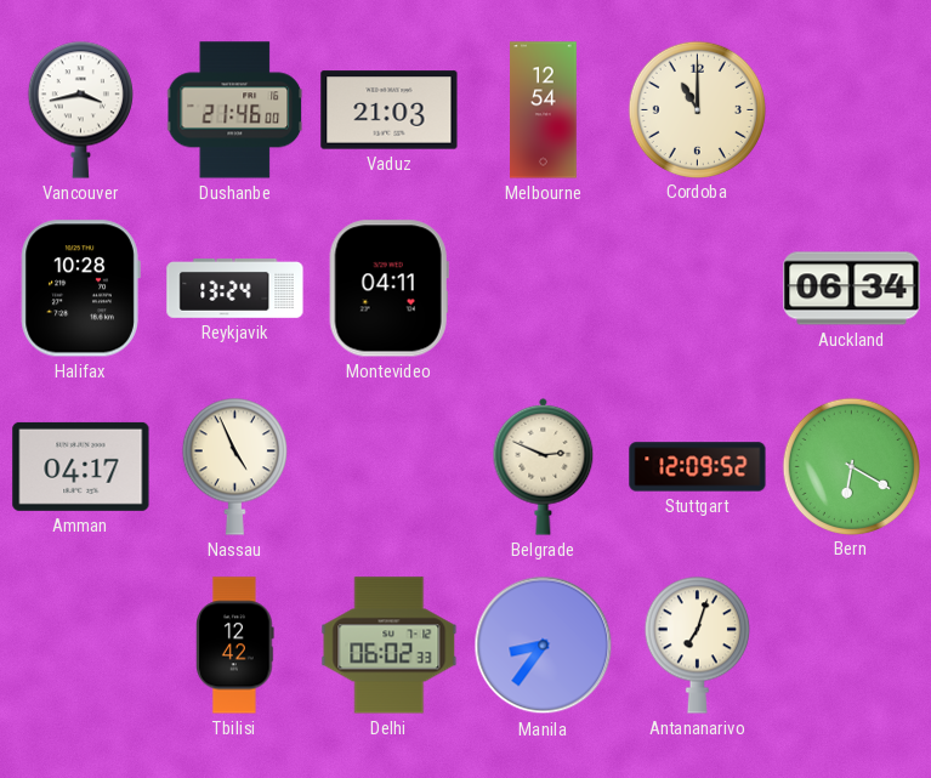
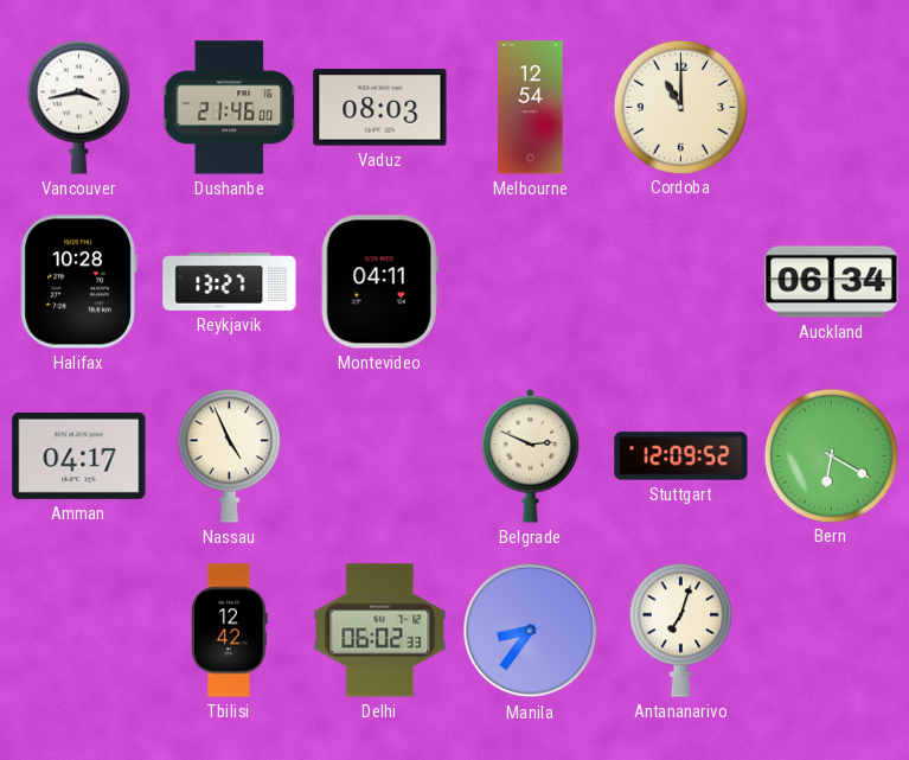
Vaduz: 21:03 -> 08:03 (380, 108)
Reykjavik: 13:24 -> 13:27 (230, 282)
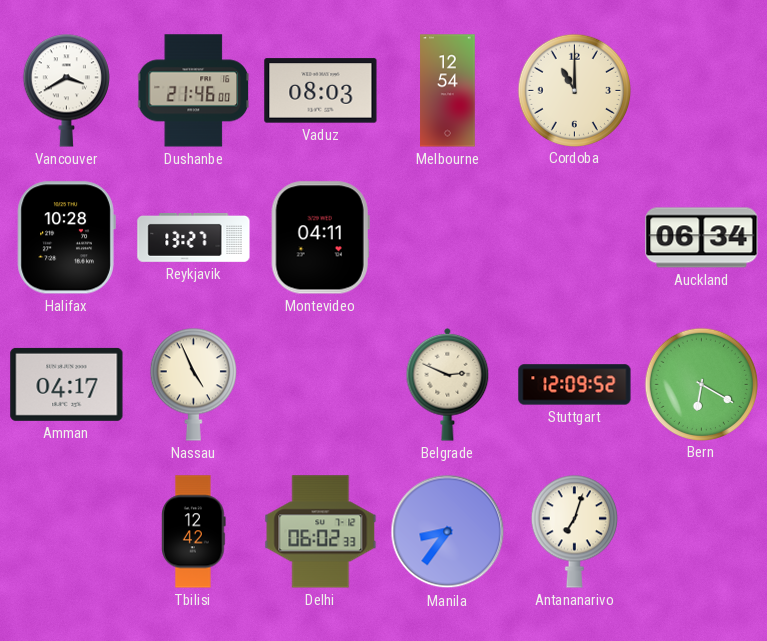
Vancouver: 3:43 -> 3:40 (66, 90)
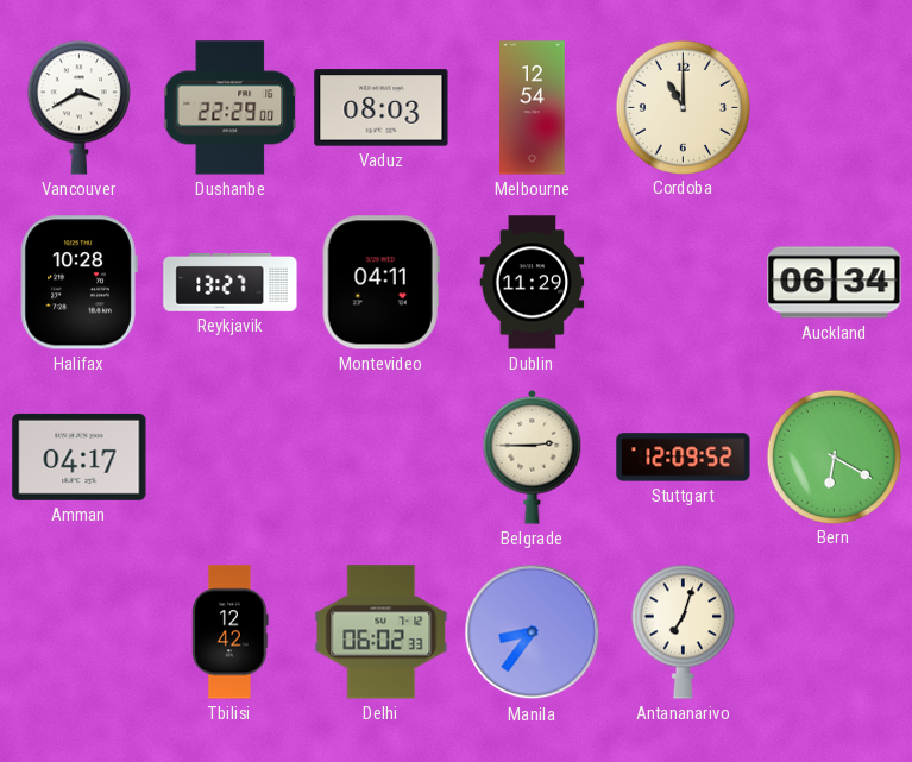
Dushanbe: 21:46 -> 22:29 (229, 108)
Dublin: none -> 11:29 (533, 283)
Nassau: 4:56 -> none (193, 384)
Belgrade: 2:49 -> 2:45 (533, 456)
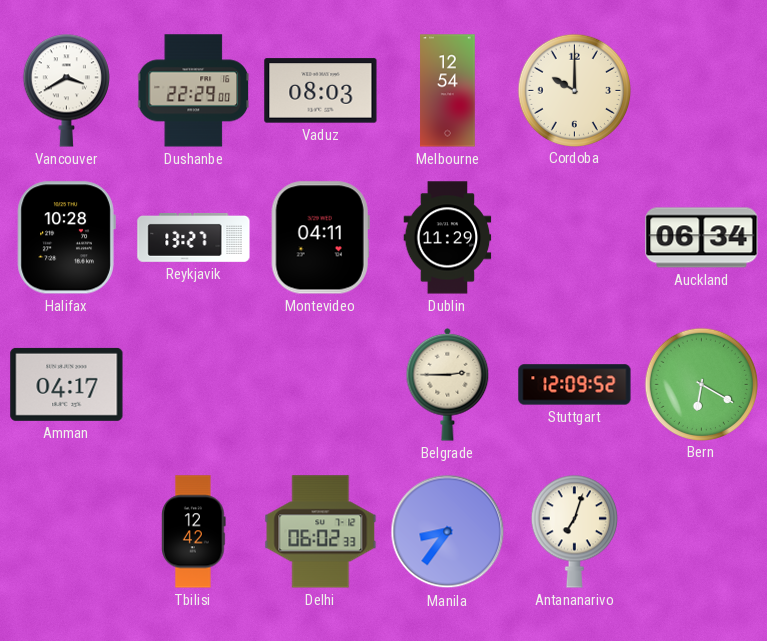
Cordoba: 11:00 -> 10:00 (574, 90)
